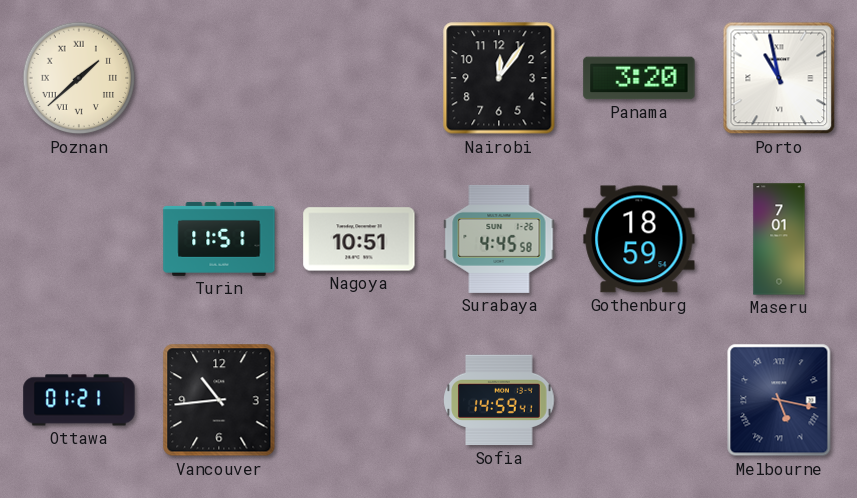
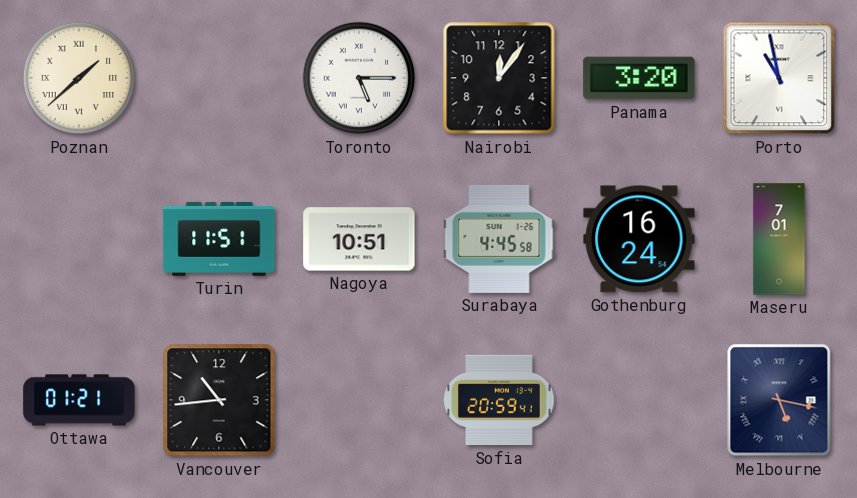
Toronto: none -> 5:15 (359, 78)
Gothenburg: 18:59 -> 16:24 (639, 239)
Sofia: 14:59 -> 20:59 (499, 400)
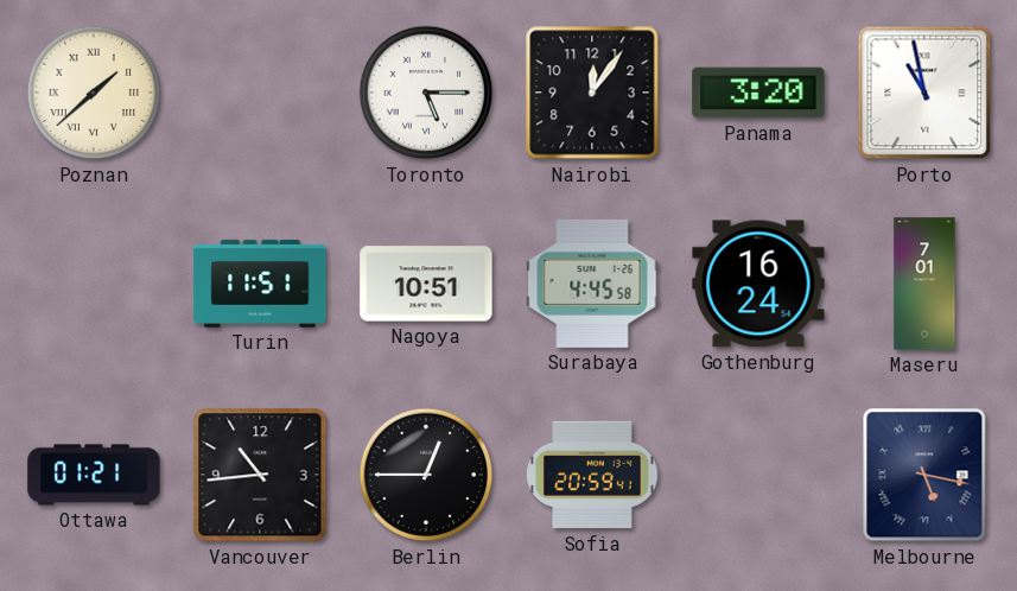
Berlin: none -> 12:45 (426, 475)
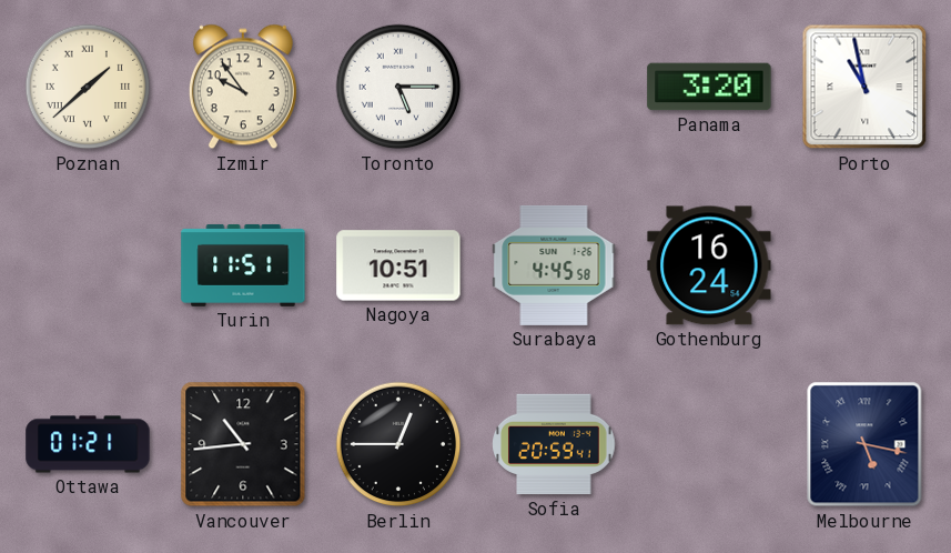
Izmir: none -> 9:54 (243, 87)
Nairobi: 12:06 -> none (592, 93)
Maseru: 7:01 -> none (924, 284)
